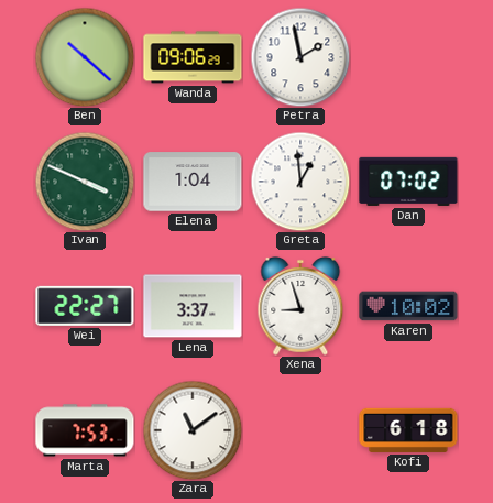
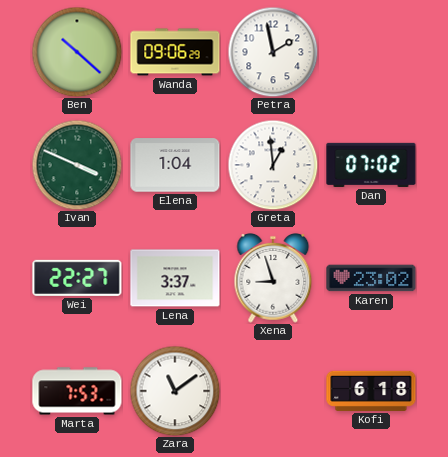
Karen: 10:02 -> 23:02 (371, 278)
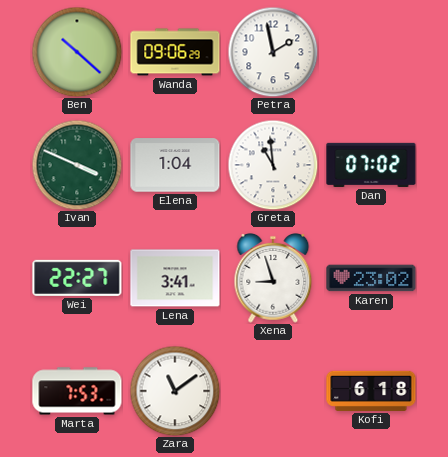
Greta: 12:59 -> 10:59 (273, 165)
Lena: 3:37 -> 3:41 (175, 278)
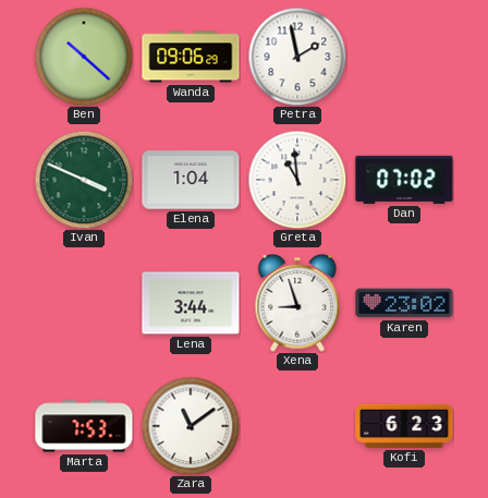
Wei: 22:27 -> none (77, 278)
Lena: 3:41 -> 3:44 (191, 303)
Kofi: 6:18 -> 6:23 (404, 426)
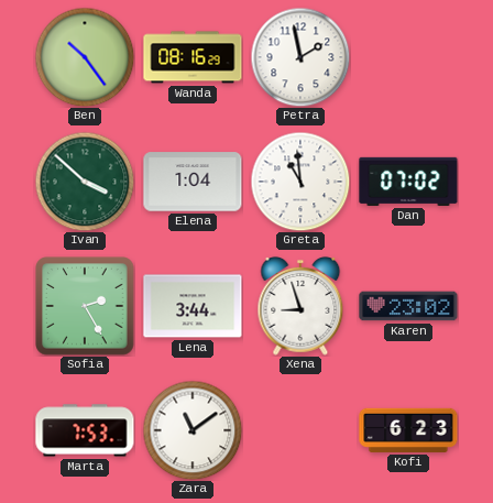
Ben: 10:22 -> 10:24 (85, 57)
Wanda: 09:06 -> 08:16 (193, 57)
Ivan: 3:49 -> 3:52 (85, 182)
Sofia: none -> 2:25 (85, 306)
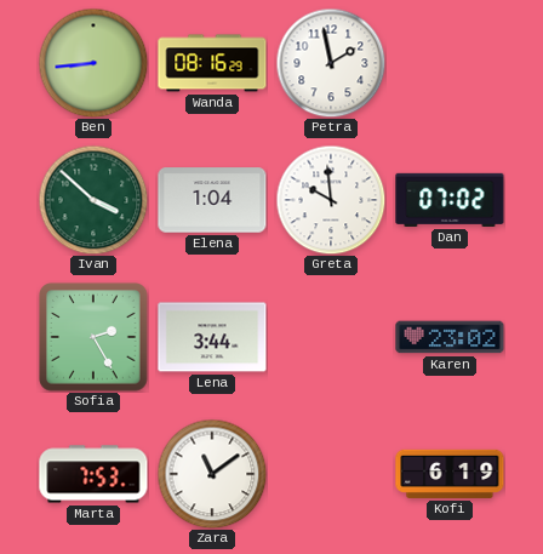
Ben: 10:24 -> 8:44 (93, 63)
Greta: 10:59 -> 9:59 (331, 200)
Xena: 8:57 -> none (300, 306)
Kofi: 6:23 -> 6:19 (450, 474)
